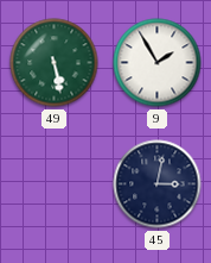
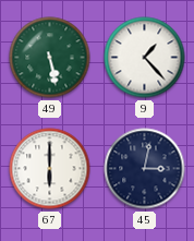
9: 1:55 -> 1:23 (145, 58)
67: none -> 6:00 (50, 169)
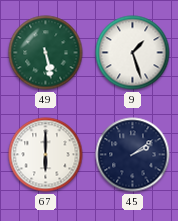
9: 1:23 -> 1:27 (133, 53)
45: 3:02 -> 2:09 (133, 155)
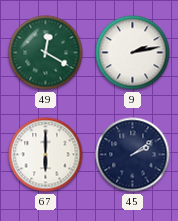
49: 5:28 -> 12:20 (46, 53)
9: 1:27 -> 2:13 (133, 53)
